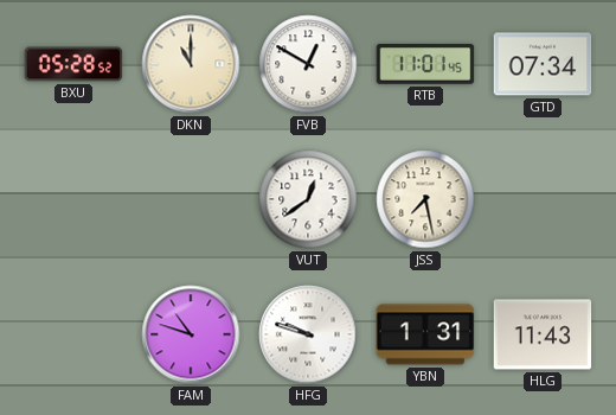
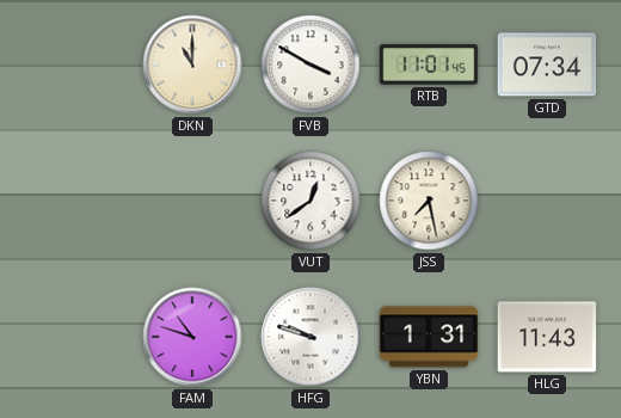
BXU: 05:28 -> none (73, 64)
FVB: 12:50 -> 3:50 (310, 64)
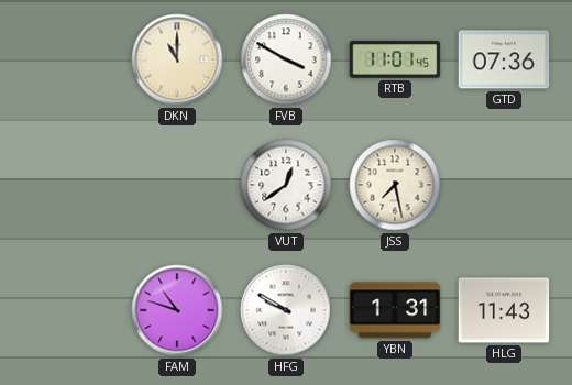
GTD: 07:34 -> 07:36 (504, 59)
HFG: 9:48 -> 9:50 (286, 310)
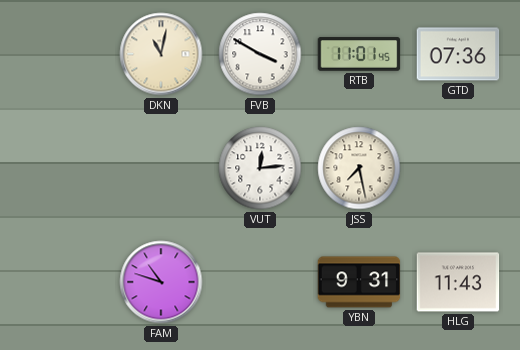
DKN: 11:00 -> 11:02 (161, 54)
VUT: 12:39 -> 12:14 (260, 168)
HFG: 9:50 -> none (286, 310)
YBN: 1:31 -> 9:31 (359, 282)
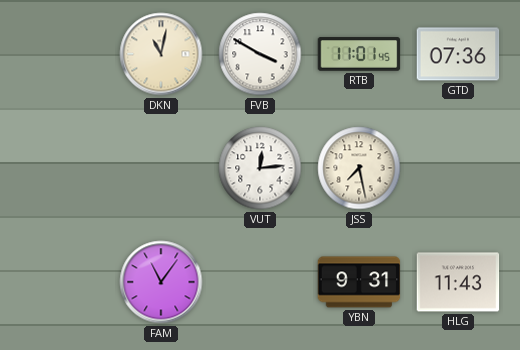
FAM: 10:48 -> 11:06 (161, 282)
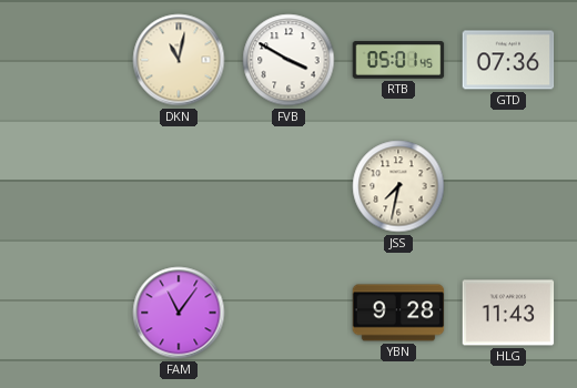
RTB: 11:01 -> 05:01 (398, 60)
VUT: 12:14 -> none (260, 168)
JSS: 7:28 -> 7:32 (398, 186)
YBN: 9:31 -> 9:28 (398, 313)
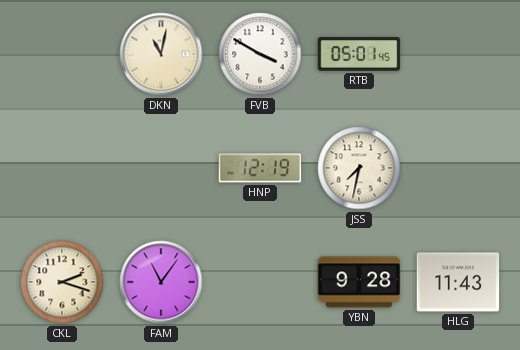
GTD: 07:36 -> none (508, 60)
HNP: none -> 12:19 (260, 168)
CKL: none -> 2:18 (62, 282)
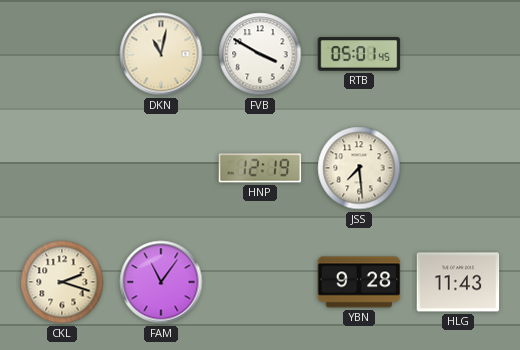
JSS: 7:32 -> 7:29 (359, 168)
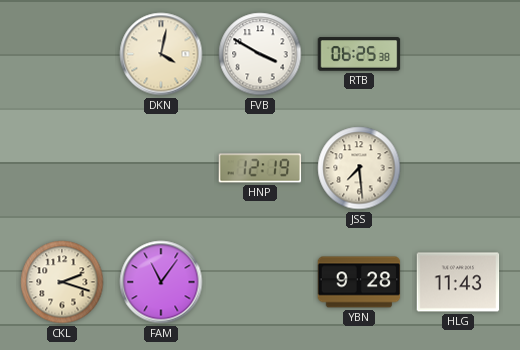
DKN: 11:02 -> 4:02 (161, 54)
RTB: 05:01 -> 06:25 (359, 54)
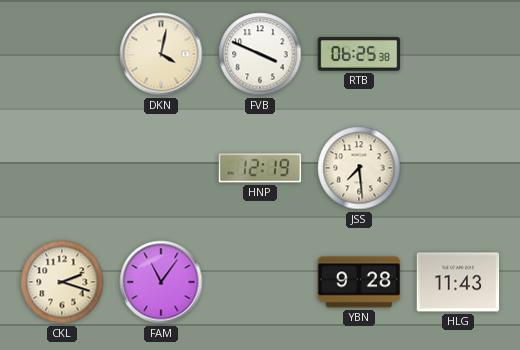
FVB: 3:50 -> 3:49 (260, 54)
